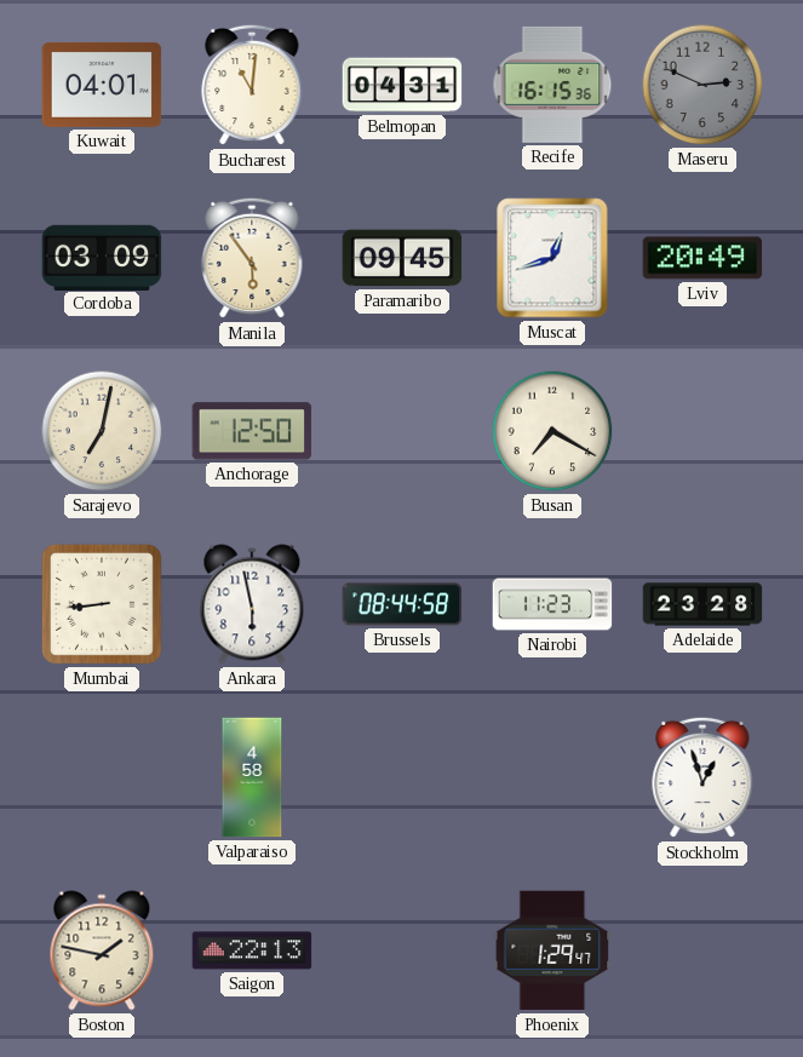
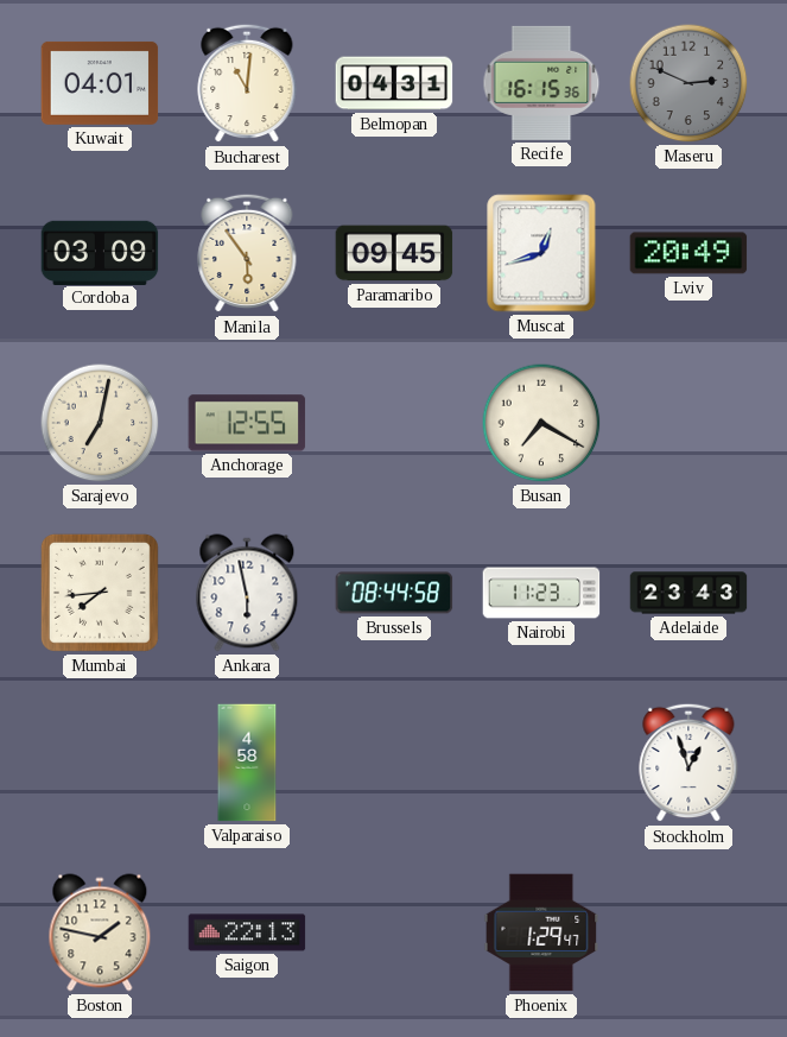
Anchorage: 12:50 -> 12:55 (247, 423)
Mumbai: 8:44 -> 7:44 (100, 593)
Adelaide: 23:28 -> 23:43 (688, 593)
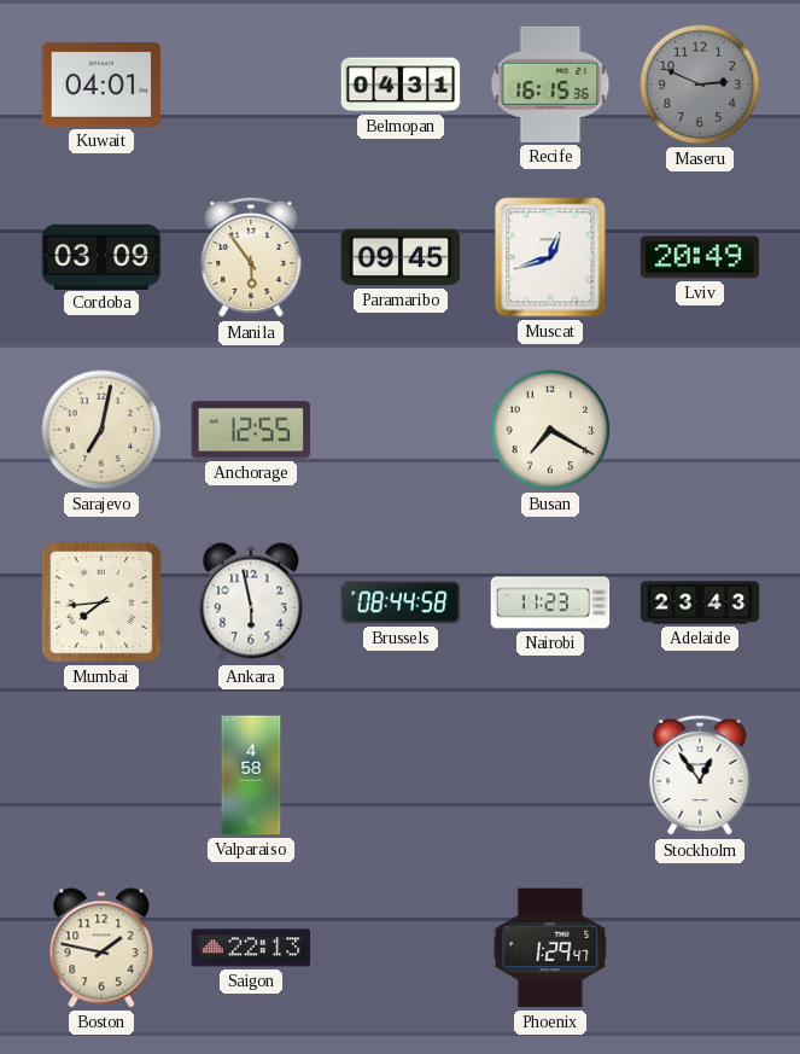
Bucharest: 11:01 -> none (247, 83)
Stockholm: 12:57 -> 12:54 (700, 775)
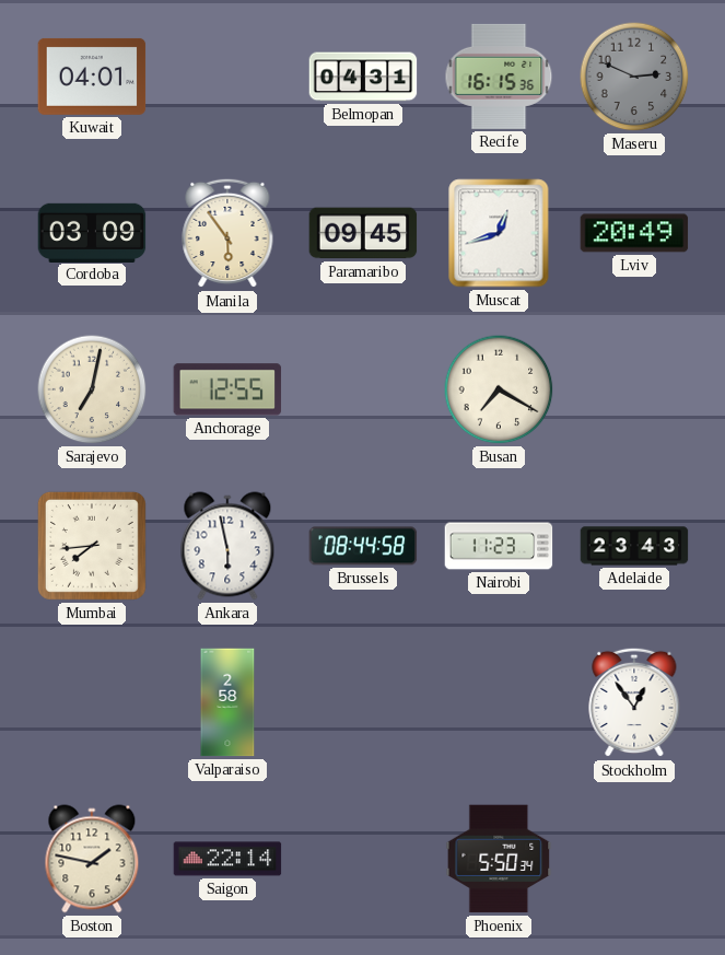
Valparaiso: 4:58 -> 2:58 (227, 702)
Saigon: 22:13 -> 22:14 (227, 859)
Phoenix: 1:29 -> 5:50 (499, 859)
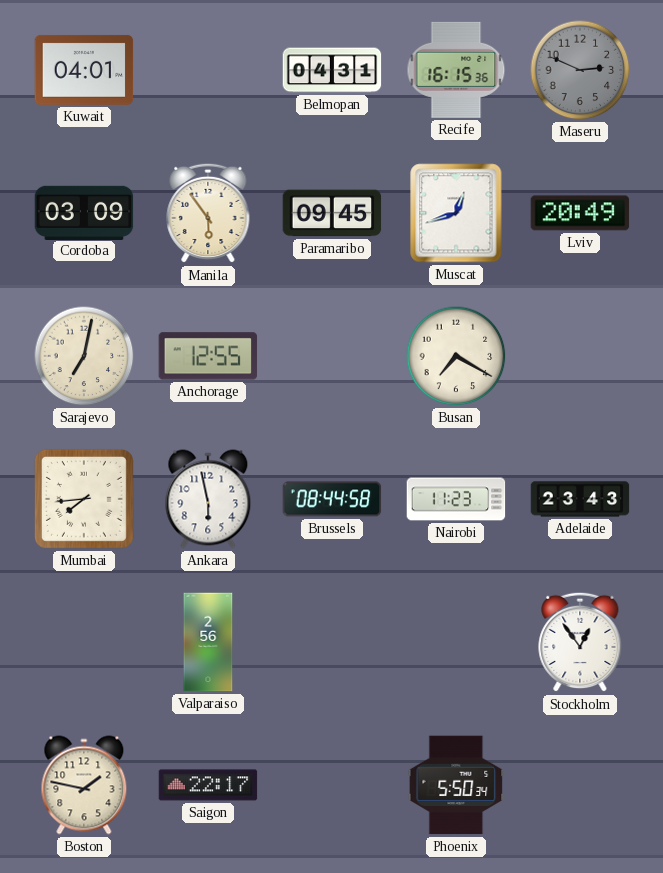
Valparaiso: 2:58 -> 2:56 (208, 642)
Saigon: 22:14 -> 22:17 (208, 785)
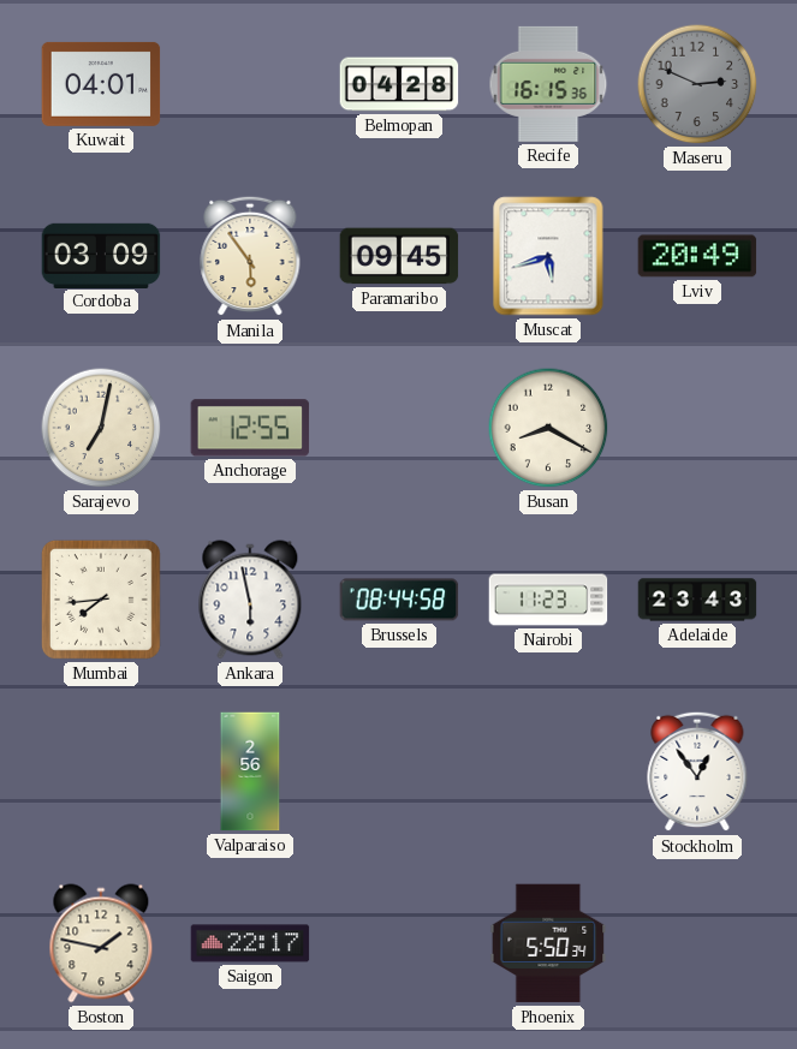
Belmopan: 04:31 -> 04:28 (399, 84)
Muscat: 12:42 -> 5:42 (548, 256)
Busan: 7:20 -> 8:20 (548, 428)
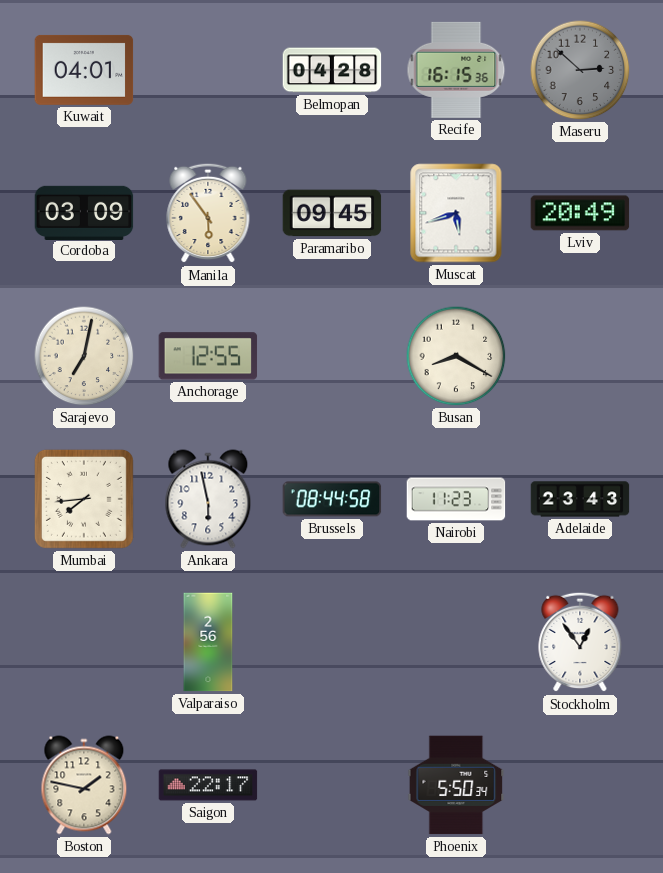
Maseru: 2:49 -> 2:52 (580, 70)
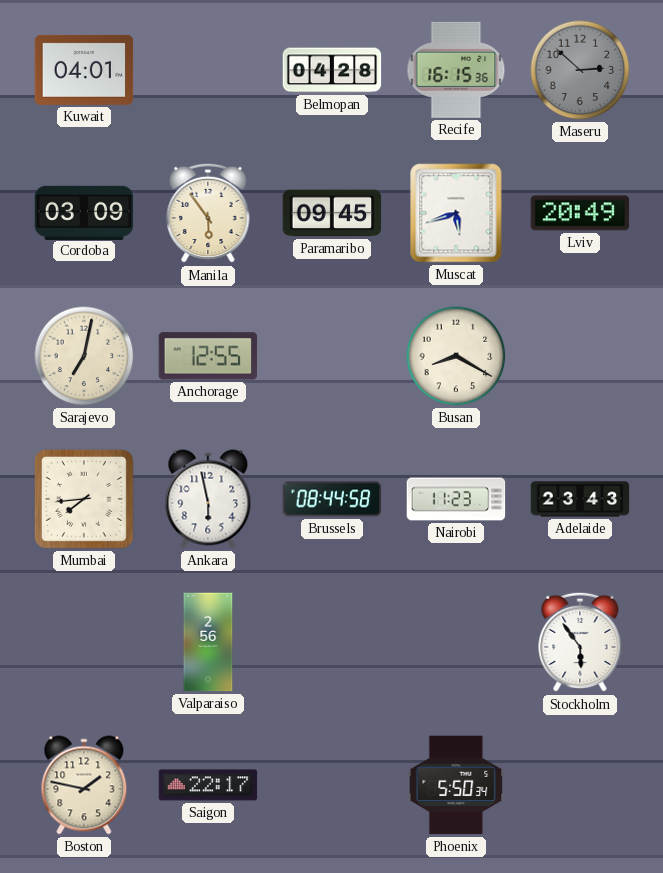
Stockholm: 12:54 -> 5:54 (580, 642)
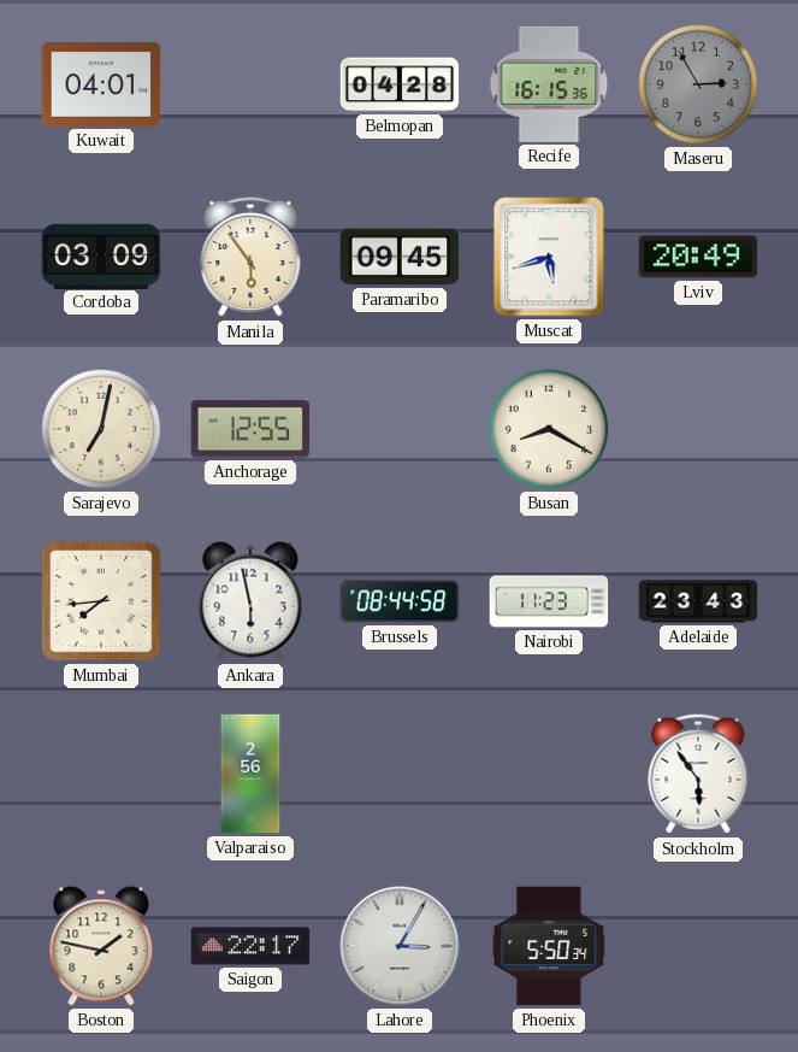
Maseru: 2:52 -> 2:55 (698, 84)
Lahore: none -> 3:05 (400, 946)
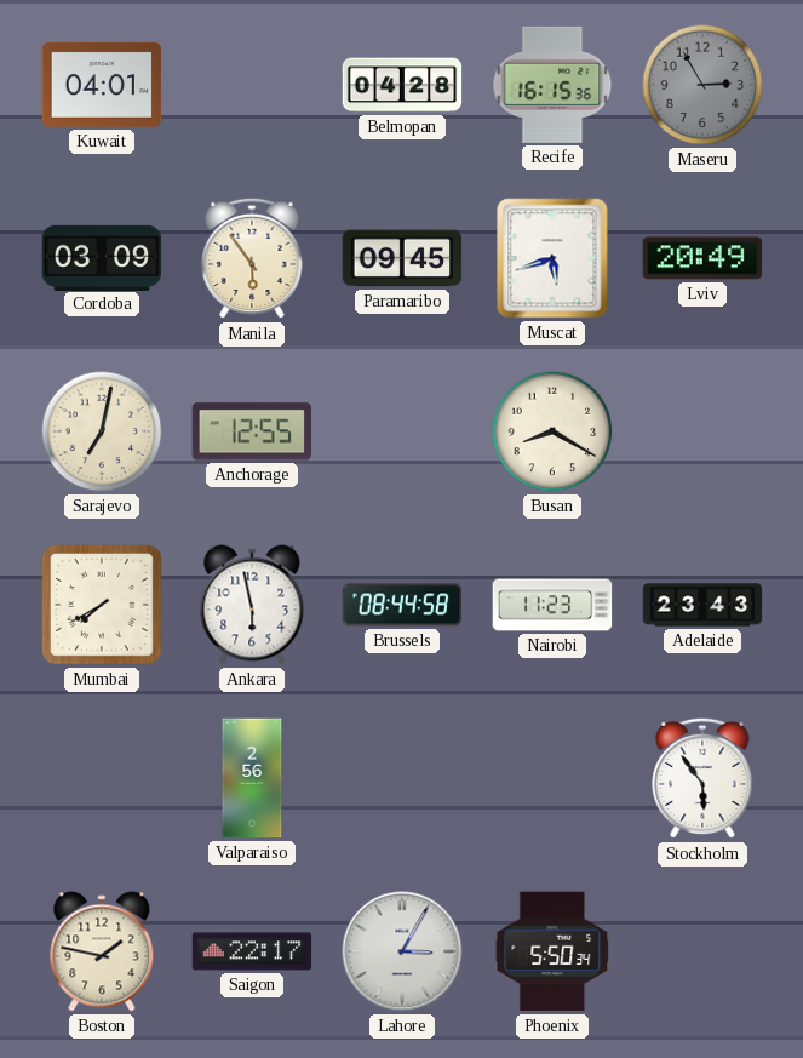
Mumbai: 7:44 -> 7:40 (102, 605)
